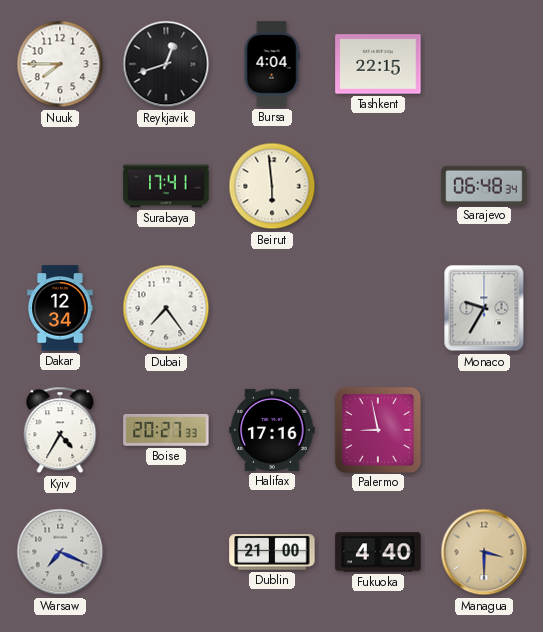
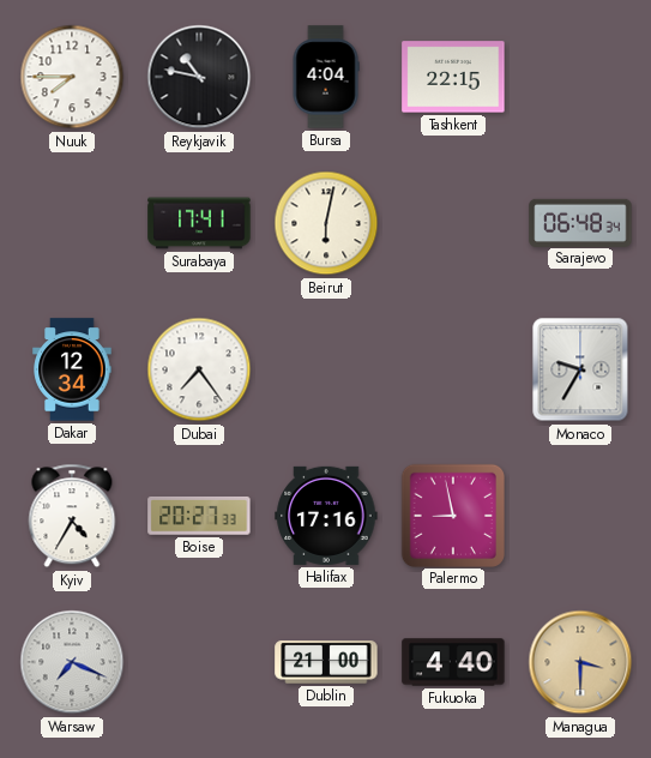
Reykjavik: 12:42 -> 10:47 (199, 77)
Beirut: 5:59 -> 6:02 (326, 223)
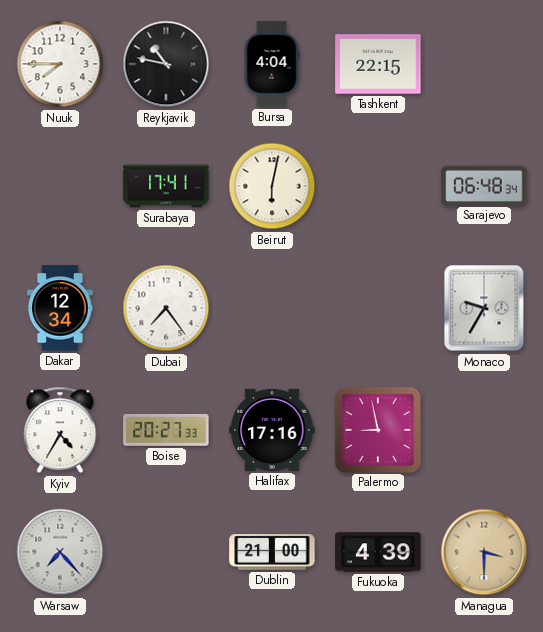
Warsaw: 7:19 -> 7:23 (60, 552)
Fukuoka: 4:40 -> 4:39 (378, 552)
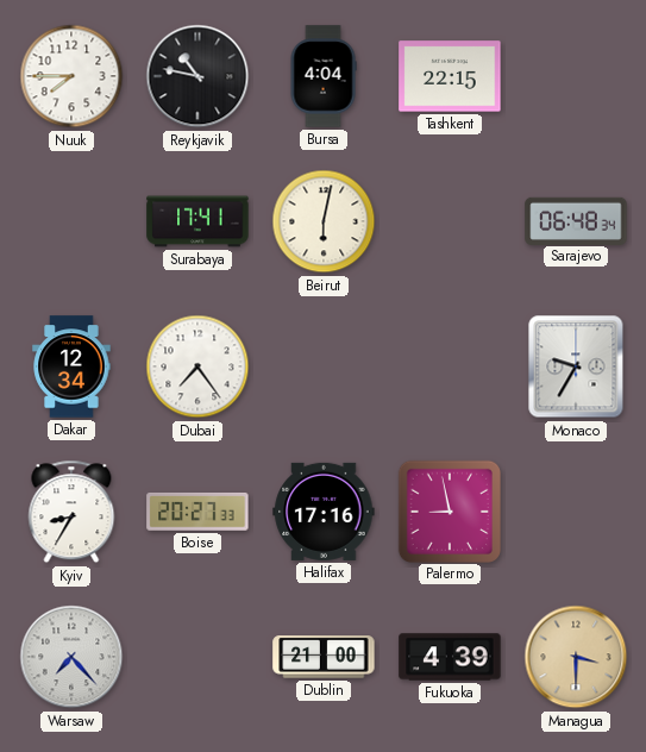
Kyiv: 4:35 -> 8:35 (71, 512)
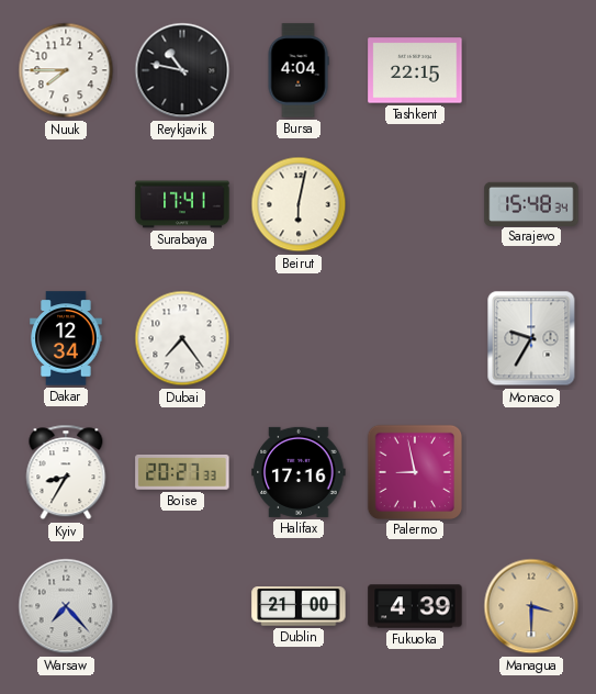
Sarajevo: 06:48 -> 15:48 (531, 203)
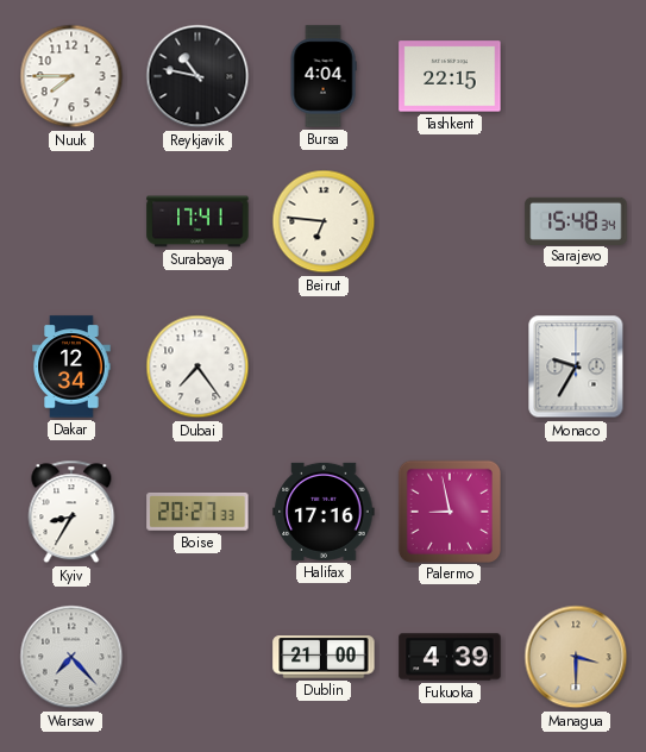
Beirut: 6:02 -> 6:46 (324, 221)
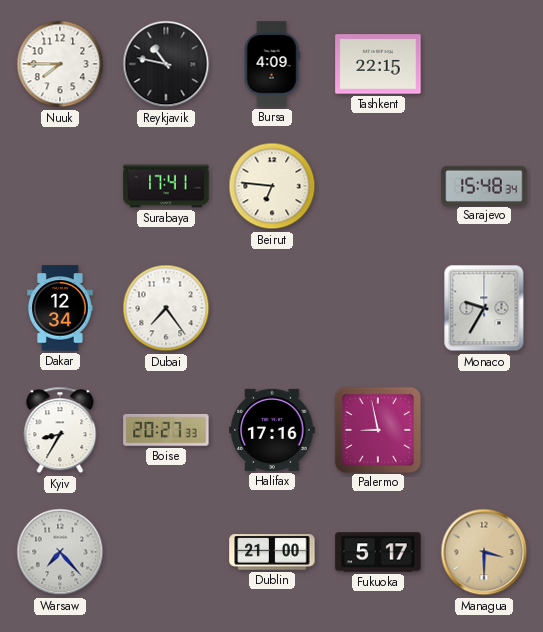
Bursa: 4:04 -> 4:09 (272, 64)
Fukuoka: 4:39 -> 5:17 (378, 552)
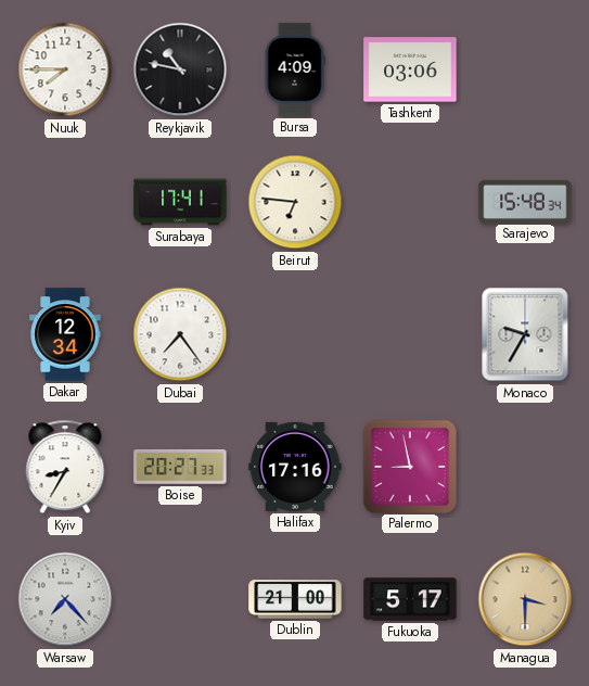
Tashkent: 22:15 -> 03:06 (410, 69)
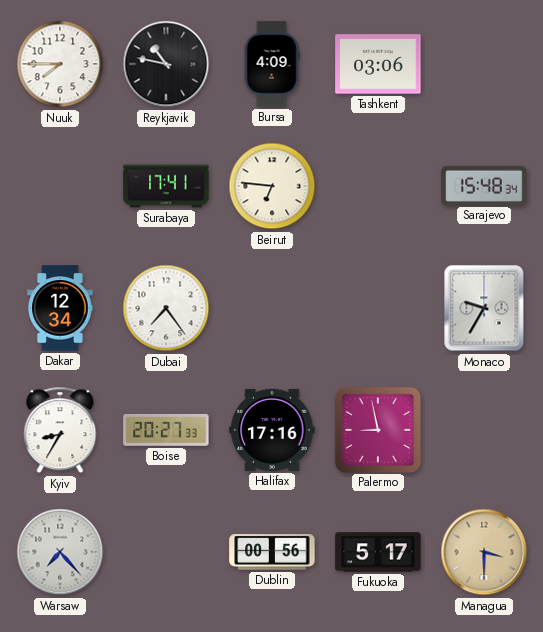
Dublin: 21:00 -> 00:56 (272, 552)
